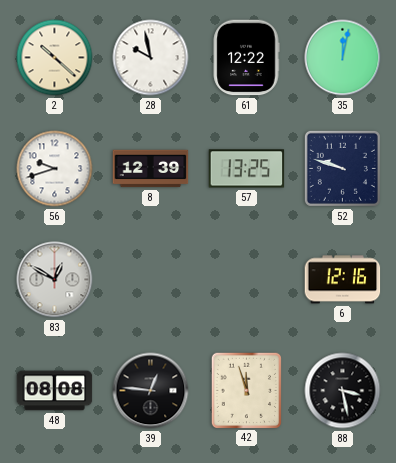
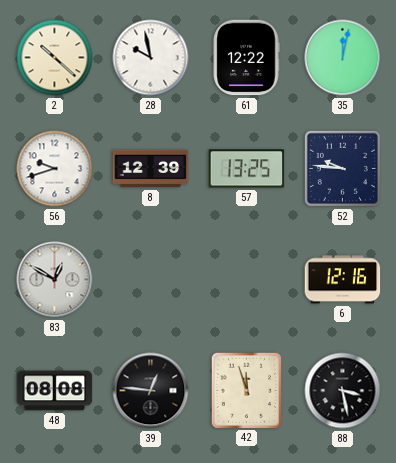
52: 9:48 -> 9:46 (342, 168)
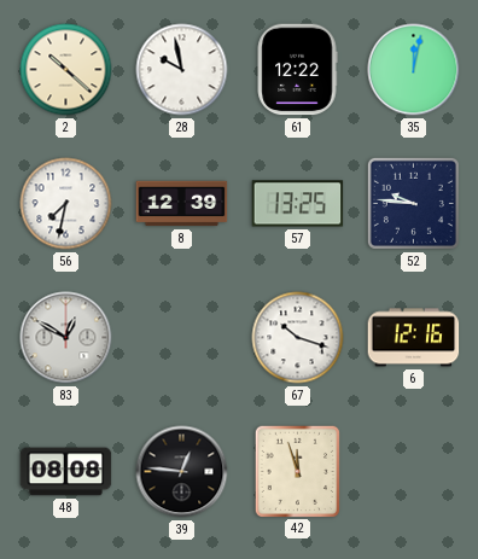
56: 9:42 -> 7:32 (66, 204)
67: none -> 10:18 (298, 338)
88: 3:28 -> none (343, 391)
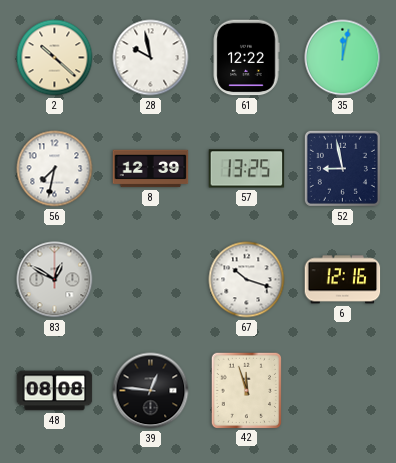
52: 9:46 -> 8:58 (342, 168)
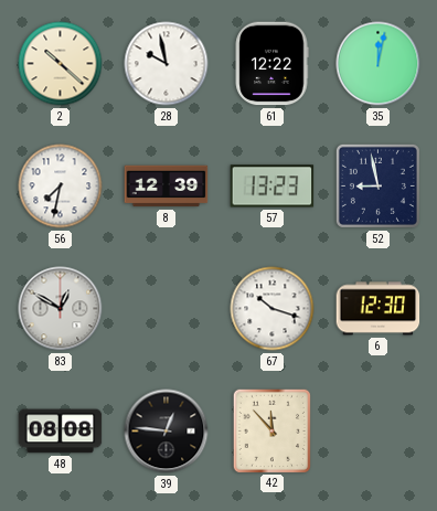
57: 13:25 -> 13:23 (273, 187)
6: 12:16 -> 12:30 (379, 309)
42: 11:57 -> 11:53 (271, 430)
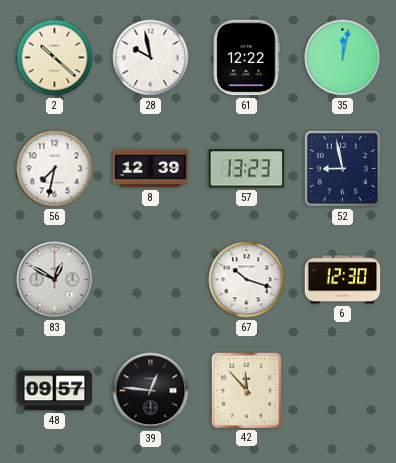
48: 08:08 -> 09:57 (55, 391)
